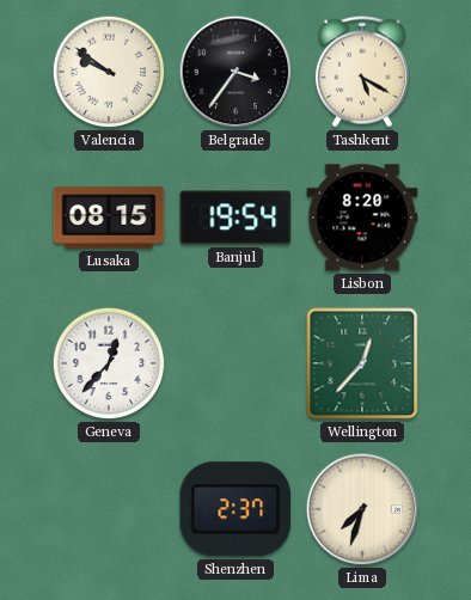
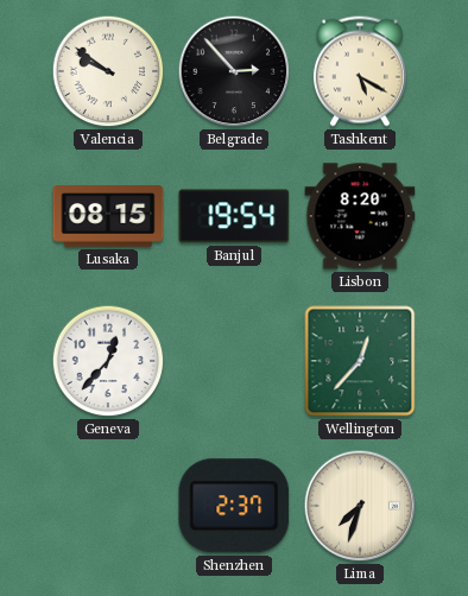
Belgrade: 3:36 -> 2:53 (234, 71)
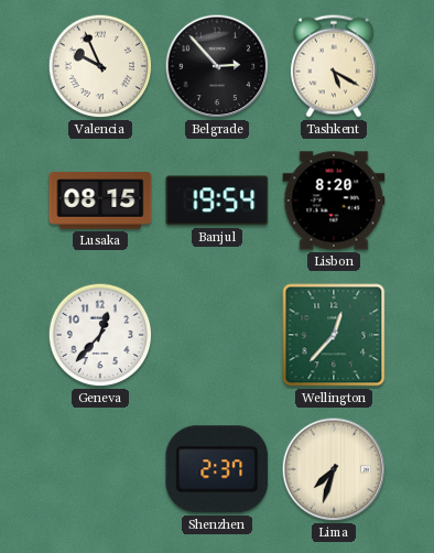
Valencia: 9:51 -> 9:56 (100, 66)
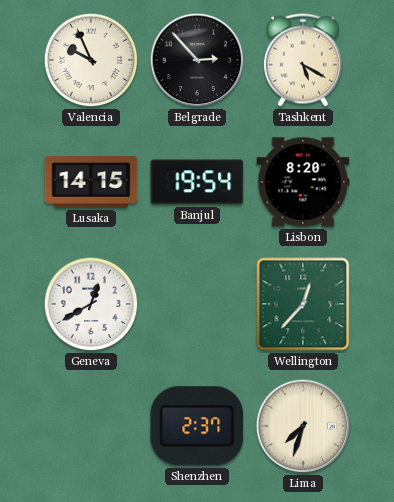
Lusaka: 08:15 -> 14:15 (91, 182)
Geneva: 12:37 -> 12:40 (91, 304)
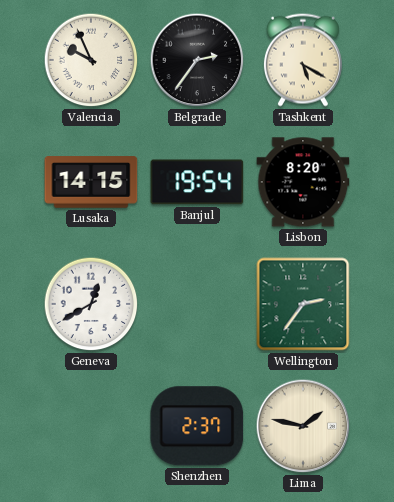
Belgrade: 2:53 -> 2:36 (197, 60)
Wellington: 12:37 -> 2:36 (303, 304)
Lima: 7:33 -> 1:47 (303, 426)
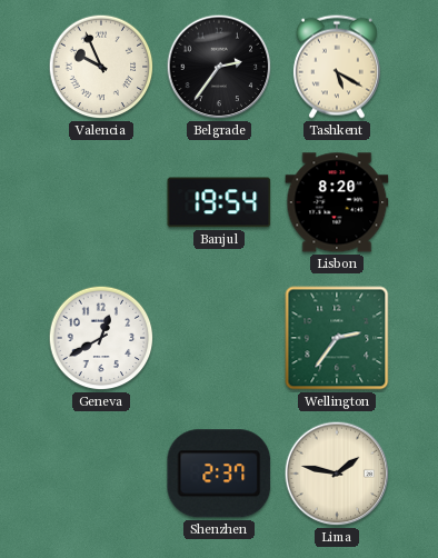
Lusaka: 14:15 -> none (91, 182)
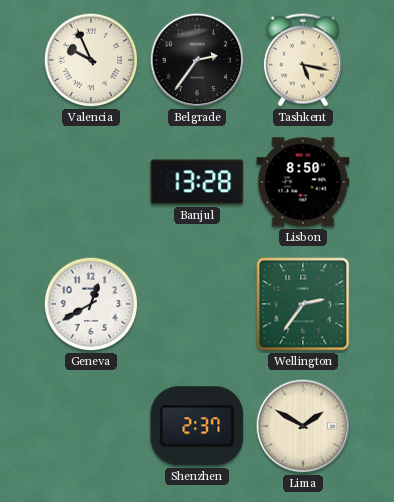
Tashkent: 5:20 -> 5:17 (303, 60)
Banjul: 19:54 -> 13:28 (197, 182)
Lisbon: 8:20 -> 8:50 (303, 182)
Lima: 1:47 -> 1:50 (303, 426)
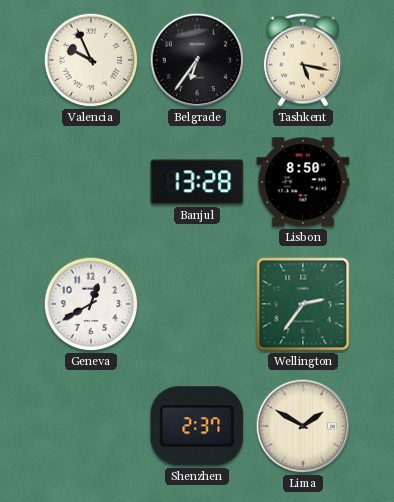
Belgrade: 2:36 -> 6:36 (197, 60)
